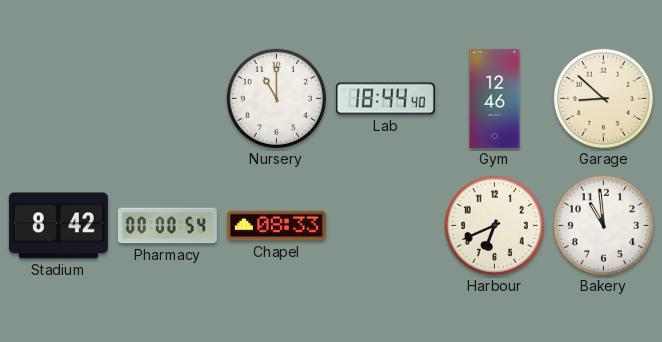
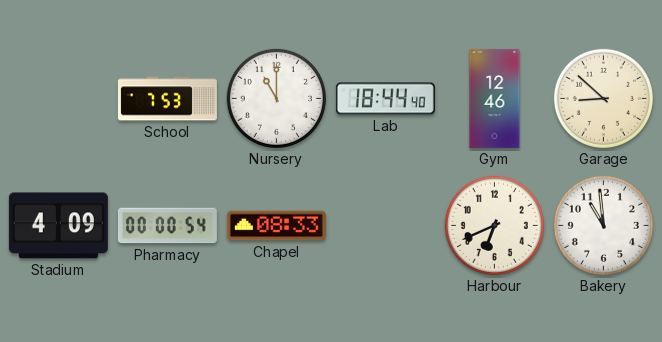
School: none -> 7:53 (167, 99)
Stadium: 8:42 -> 4:09 (58, 226)
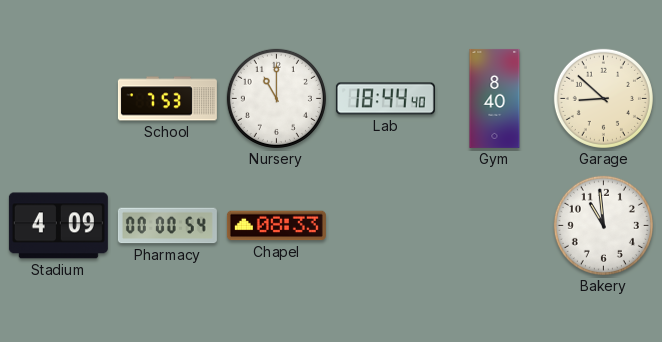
Gym: 12:46 -> 8:40 (495, 98)
Harbour: 6:41 -> none (494, 225)
